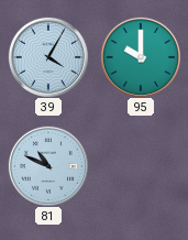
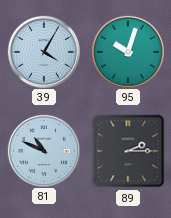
95: 10:00 -> 10:03 (127, 51)
89: none -> 2:15 (128, 151)
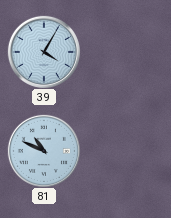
95: 10:03 -> none (127, 51)
89: 2:15 -> none (128, 151)
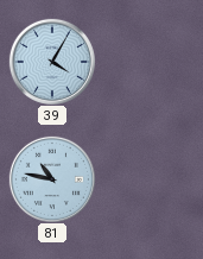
81: 10:49 -> 10:47 (51, 178)
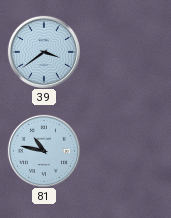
39: 4:05 -> 3:39 (43, 51)
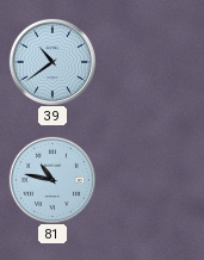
39: 3:39 -> 10:39 (51, 61)
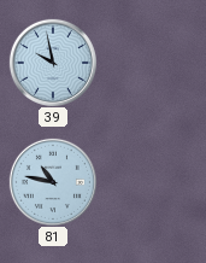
39: 10:39 -> 9:58 (52, 62)
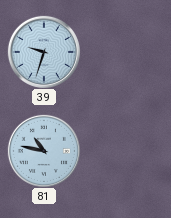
39: 9:58 -> 9:33 (43, 51)
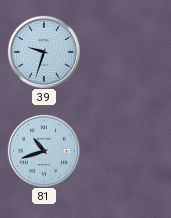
81: 10:47 -> 10:42 (43, 150)
